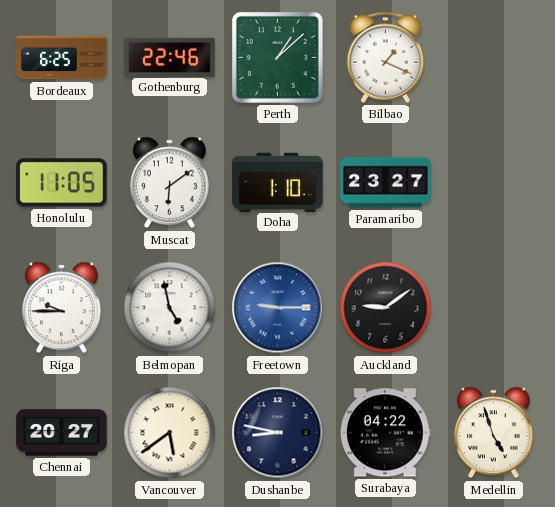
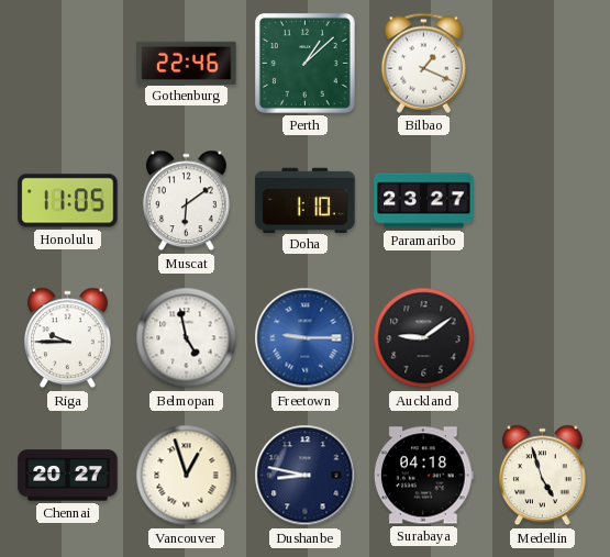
Bordeaux: 6:25 -> none (62, 58)
Vancouver: 5:39 -> 12:57 (187, 476)
Surabaya: 04:22 -> 04:18 (423, 476)
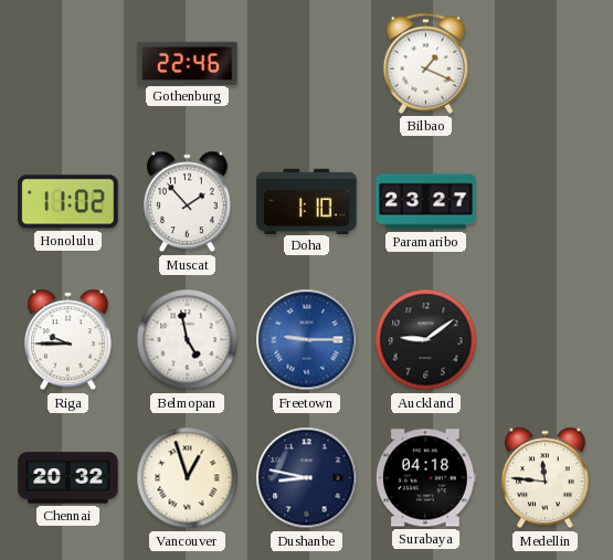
Perth: 1:08 -> none (304, 63)
Honolulu: 11:05 -> 11:02 (68, 202)
Muscat: 6:09 -> 1:53 (188, 202)
Chennai: 20:27 -> 20:32 (68, 478)
Medellin: 4:57 -> 11:46 (546, 478)
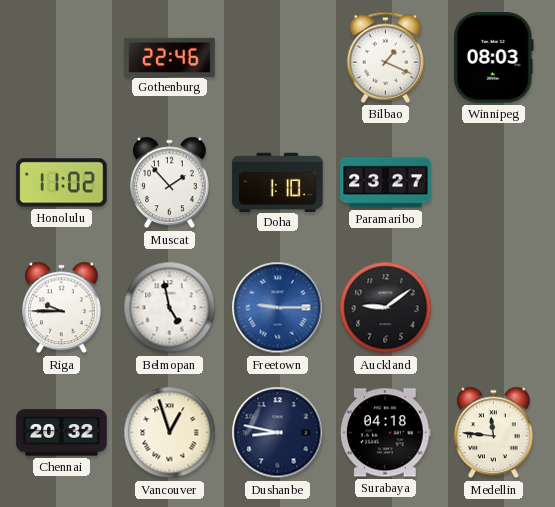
Winnipeg: none -> 08:03 (493, 58)
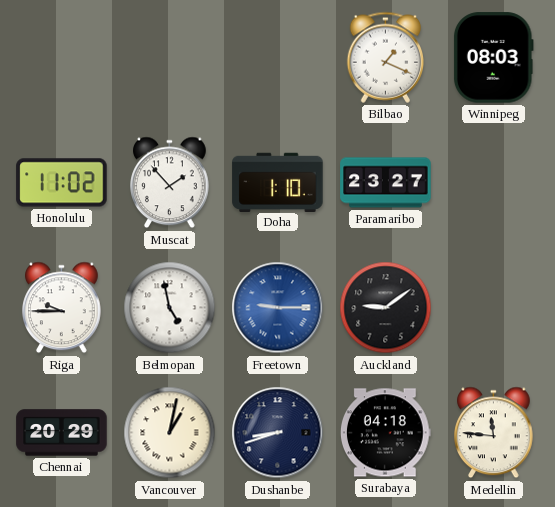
Gothenburg: 22:46 -> none (170, 57)
Chennai: 20:32 -> 20:29 (62, 433)
Vancouver: 12:57 -> 1:02 (170, 433)
Dushanbe: 8:47 -> 8:42 (278, 433)
